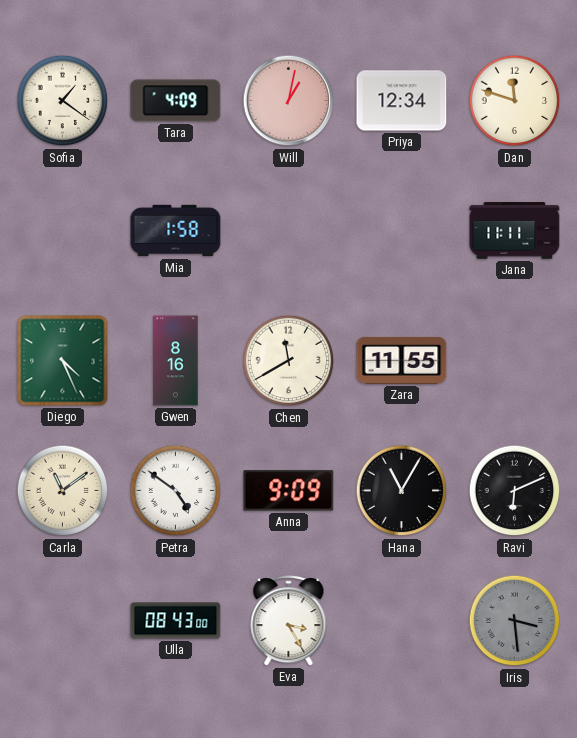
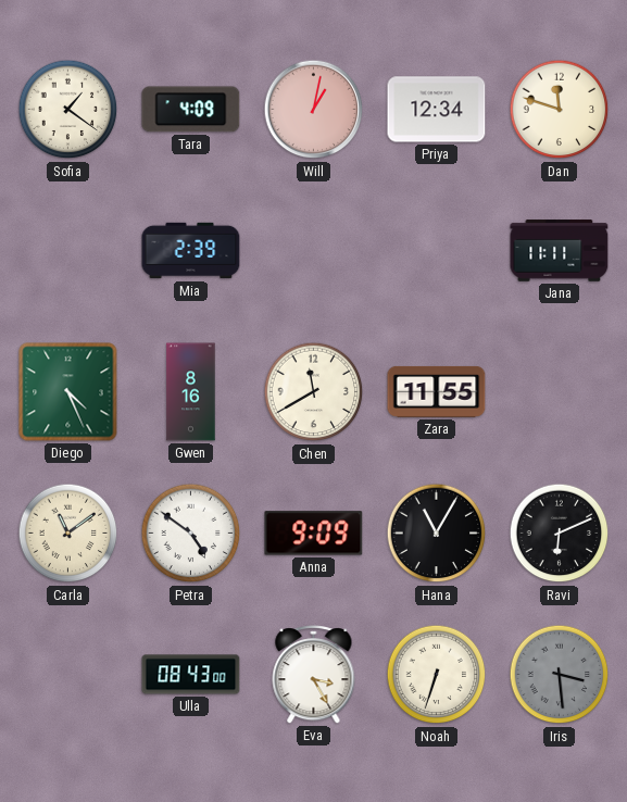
Mia: 1:58 -> 2:39 (191, 251)
Noah: none -> 6:33 (437, 675)
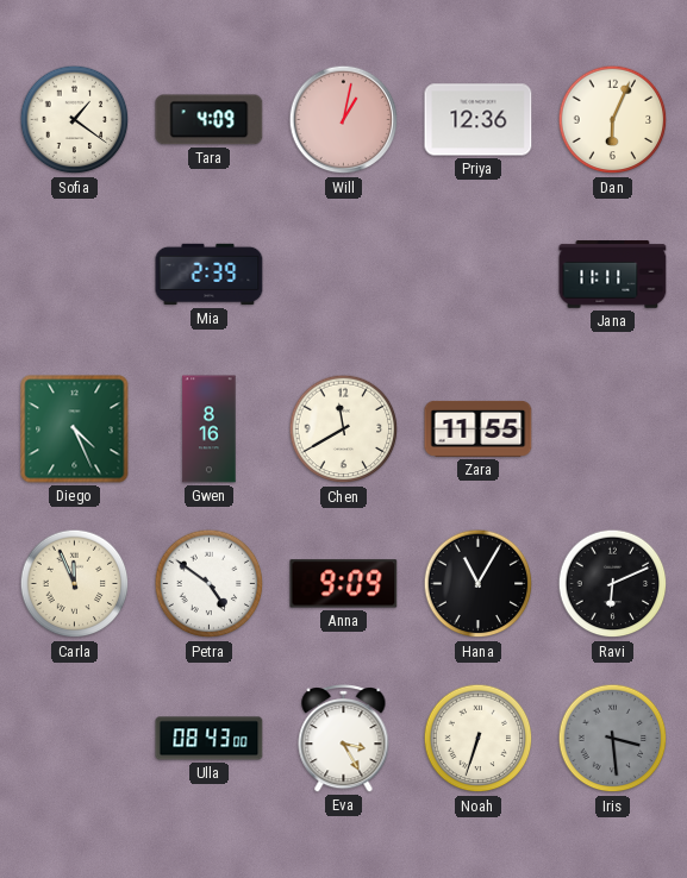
Priya: 12:34 -> 12:36 (479, 120)
Dan: 11:48 -> 6:04 (613, 120)
Carla: 11:09 -> 11:56 (75, 584)
